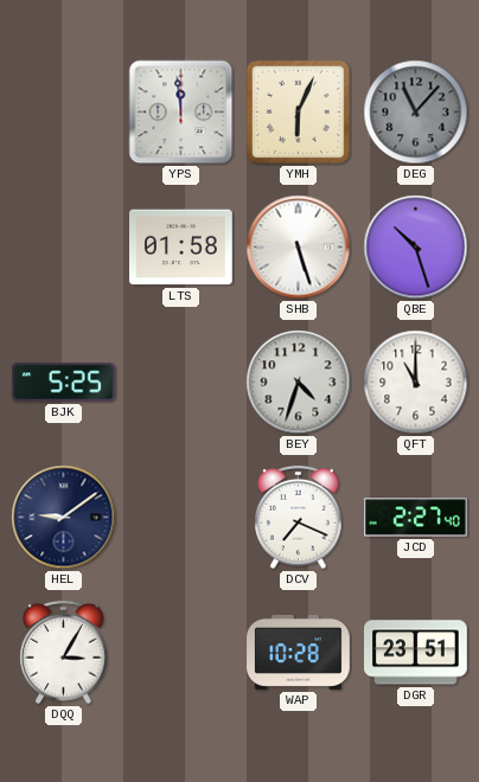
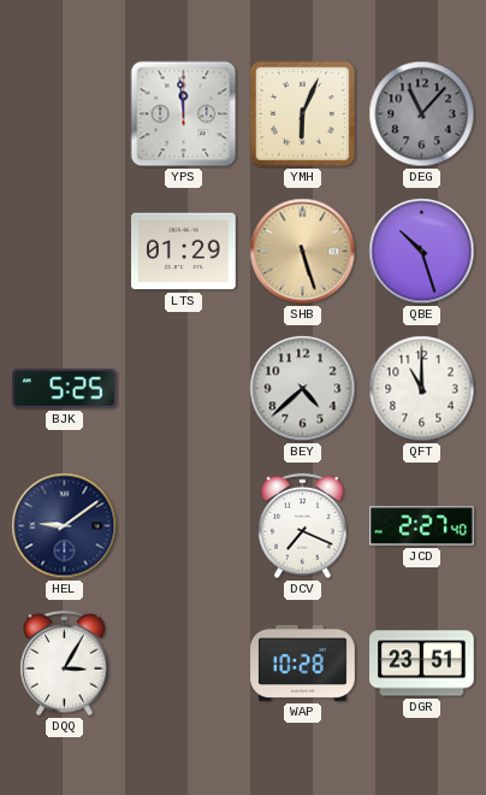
LTS: 01:58 -> 01:29 (184, 252)
SHB dial: white -> champagne (303, 252)
BEY: 4:33 -> 4:38 (303, 389)
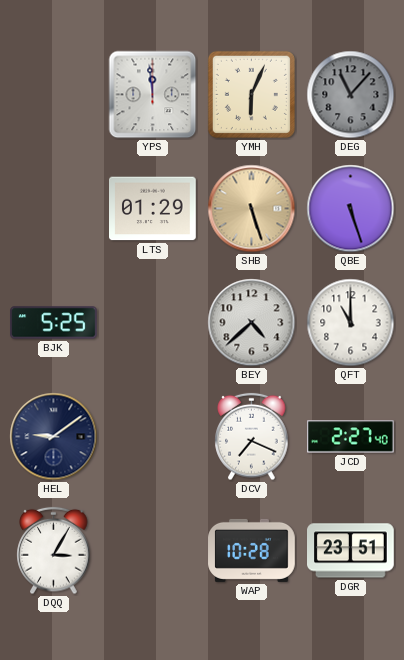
QBE: 10:27 -> 5:27 (351, 209)
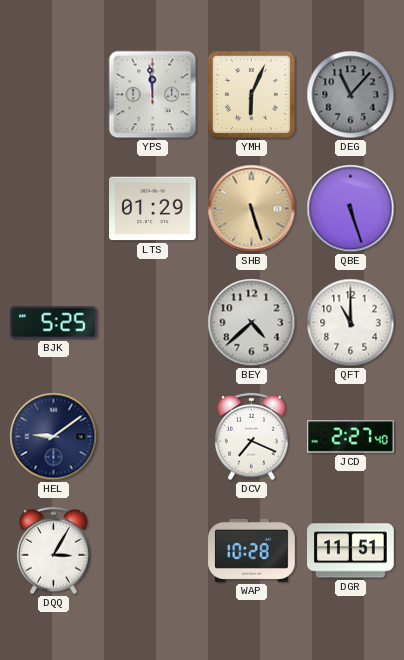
DGR: 23:51 -> 11:51 (351, 551)
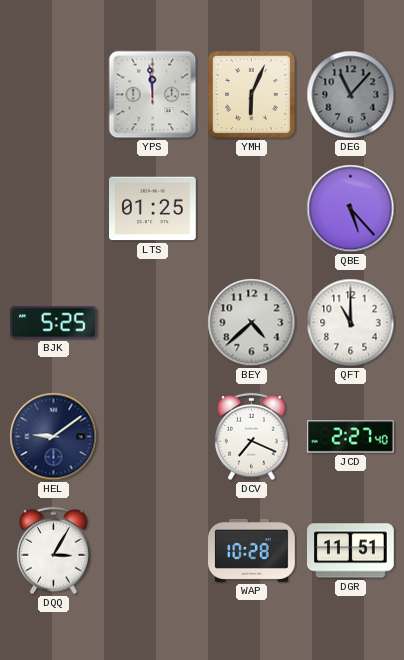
LTS: 01:29 -> 01:25 (153, 209)
SHB: 5:27 -> none (252, 209)
QBE: 5:27 -> 5:23 (351, 209)
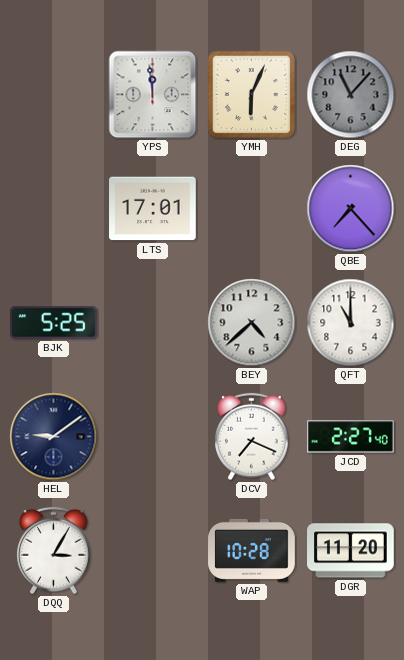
LTS: 01:25 -> 17:01 (153, 209)
QBE: 5:23 -> 7:23 (351, 209)
DGR: 11:51 -> 11:20 (351, 551)
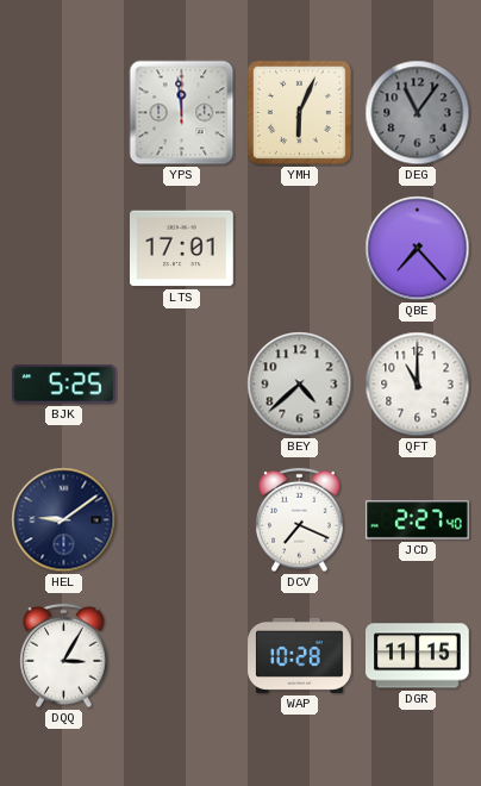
DEG: 11:07 -> 11:06 (418, 113)
DGR: 11:20 -> 11:15 (418, 656)
